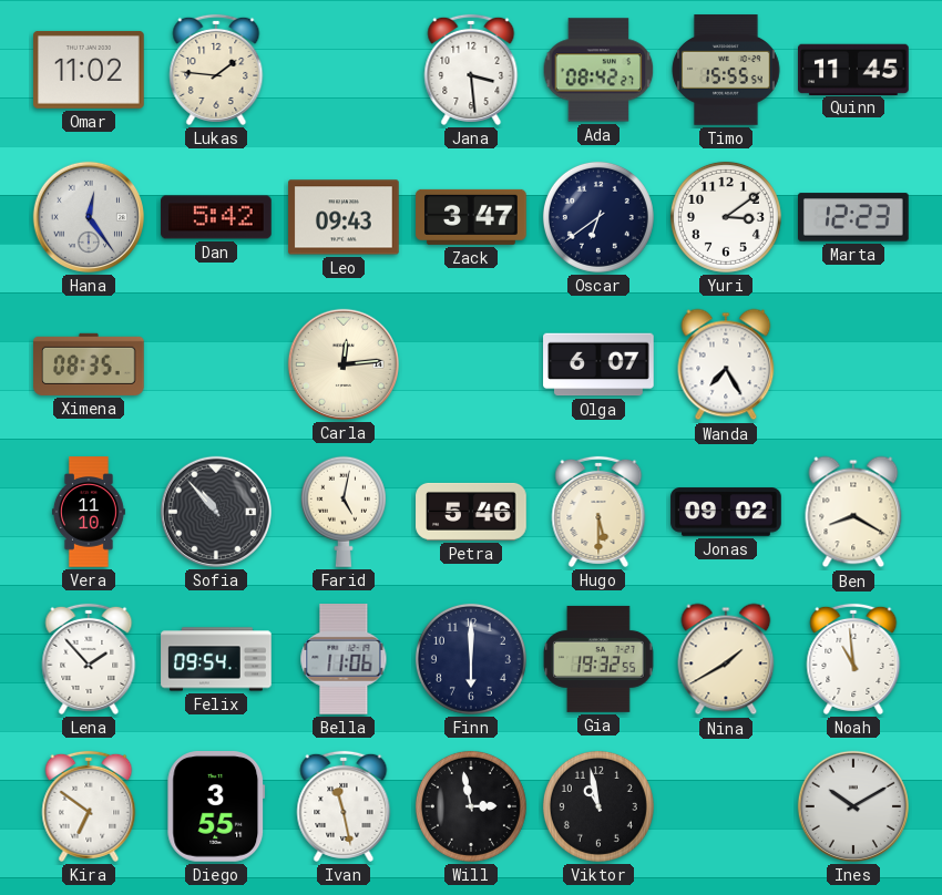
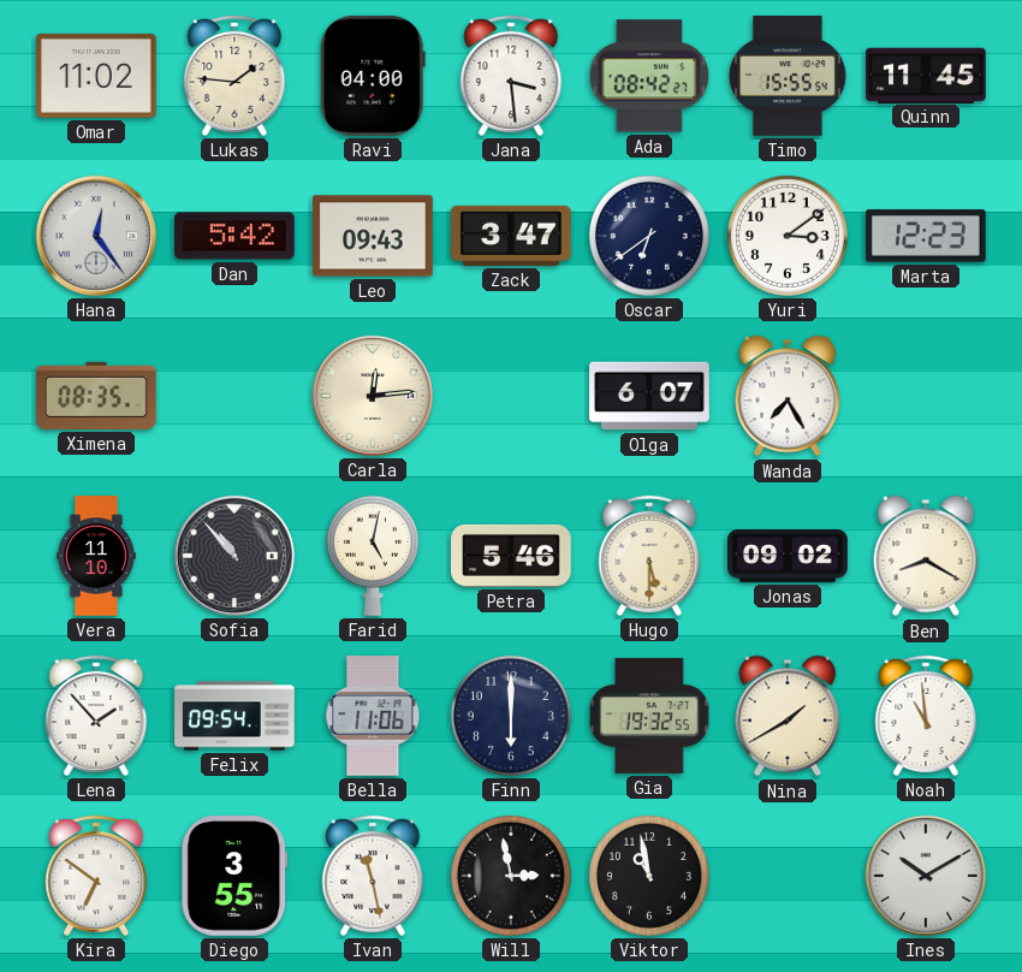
Ravi: none -> 04:00 (373, 77)
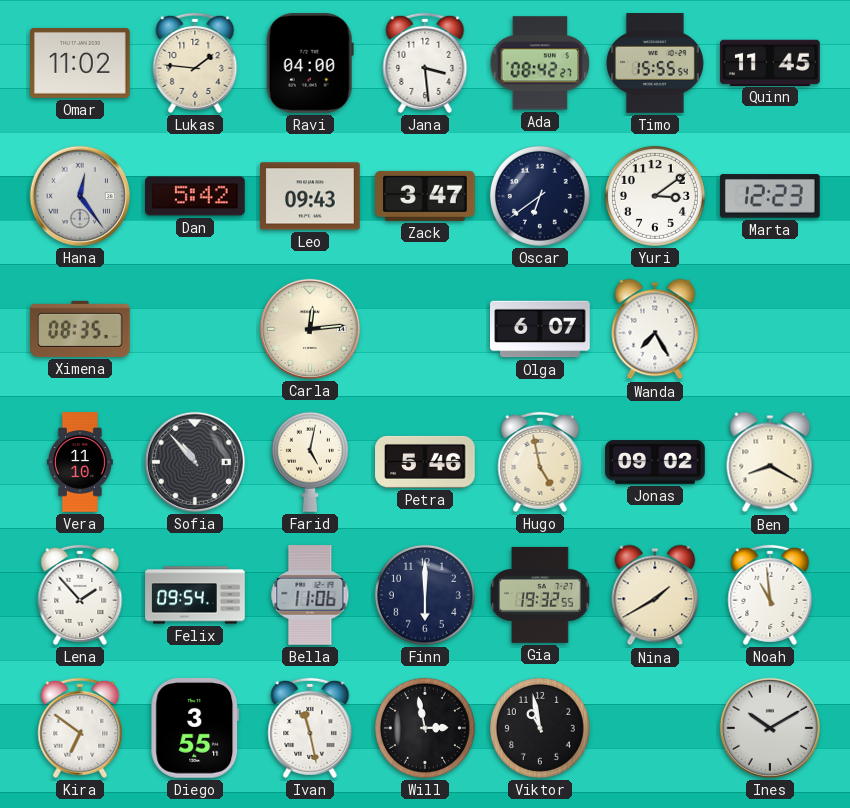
Hugo: 5:30 -> 4:58 (540, 462)
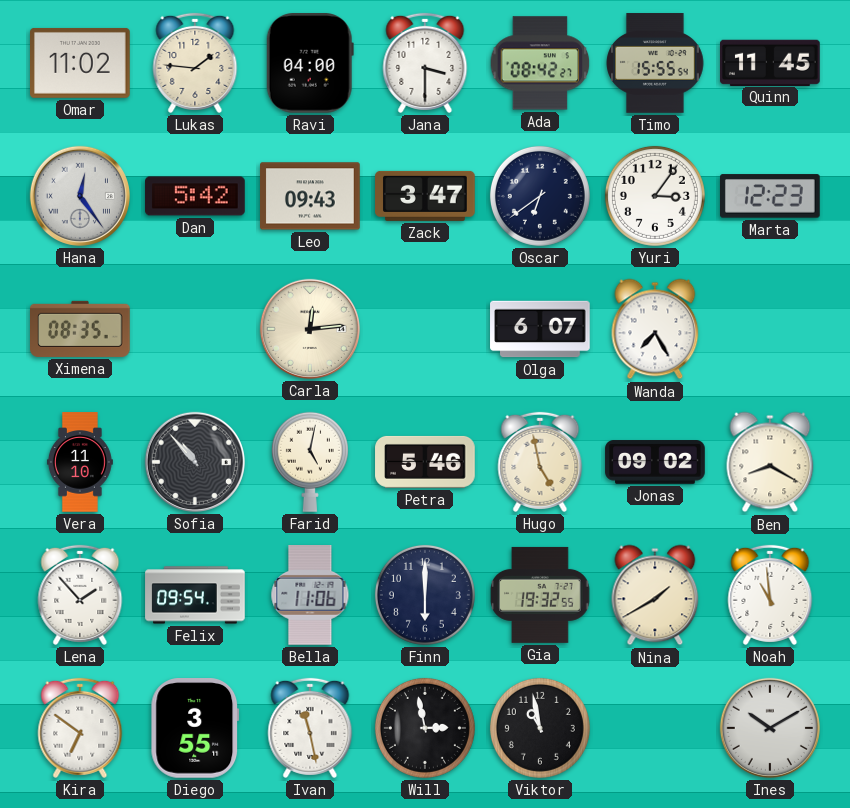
Jana: 3:29 -> 3:30 (425, 63)
Yuri: 3:09 -> 3:06 (655, 196)
